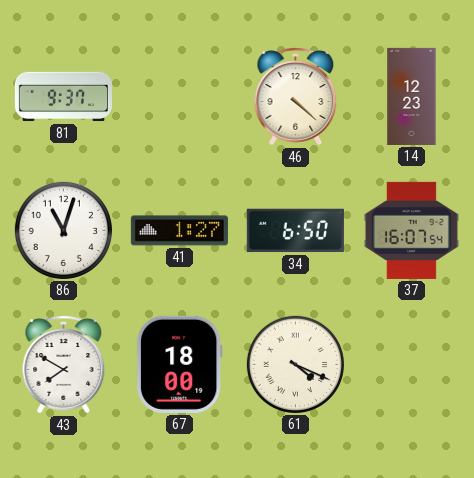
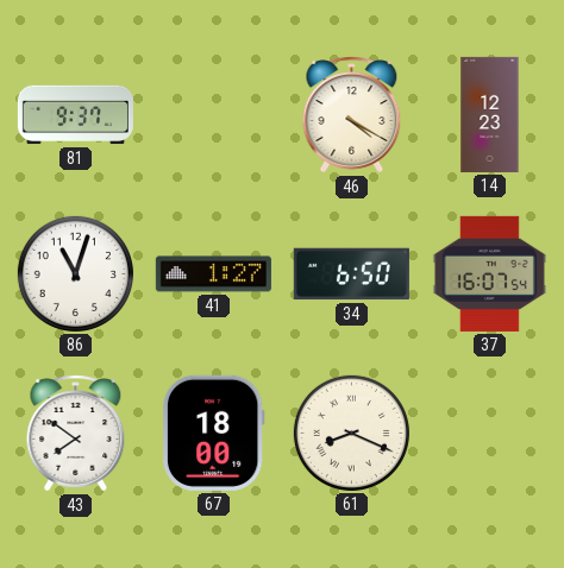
46: 4:22 -> 4:20 (352, 115)
43: 7:50 -> 7:51 (76, 434)
61: 4:19 -> 8:19 (351, 433)
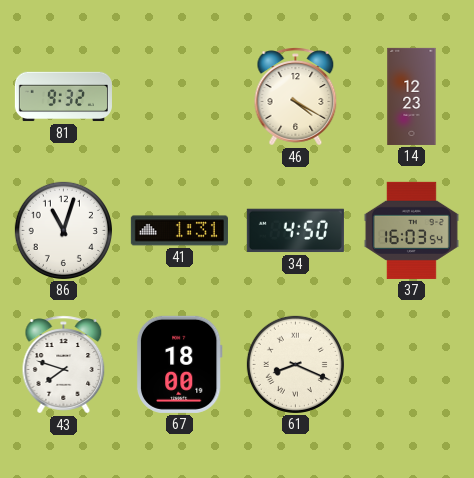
81: 9:37 -> 9:32 (63, 97)
41: 1:27 -> 1:31 (179, 231)
34: 6:50 -> 4:50 (295, 231)
37: 16:07 -> 16:03 (411, 230)
43: 7:51 -> 7:48 (64, 365)
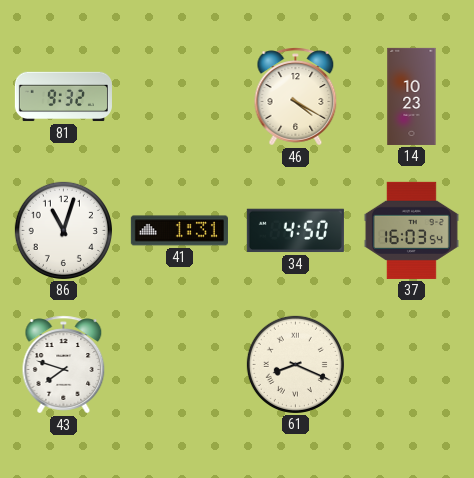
14: 12:23 -> 10:23 (412, 96)
67: 18:00 -> none (179, 364)
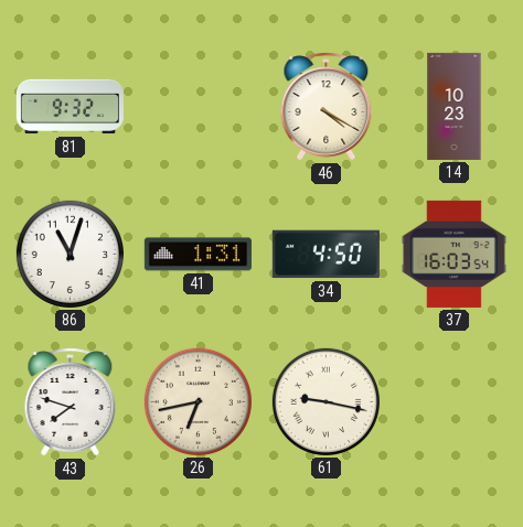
26: none -> 6:43 (198, 401)
61: 8:19 -> 9:17 (325, 401)
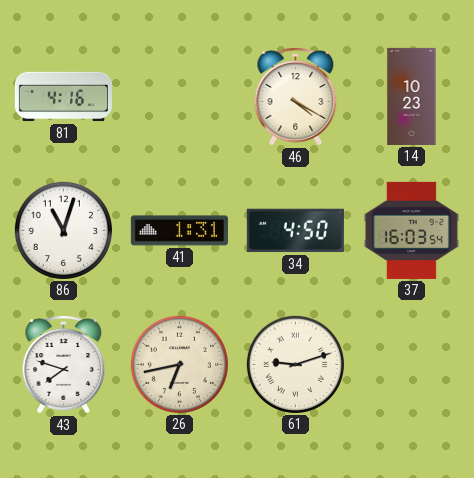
81: 9:32 -> 4:16 (63, 97)
61: 9:17 -> 9:12 (295, 364)
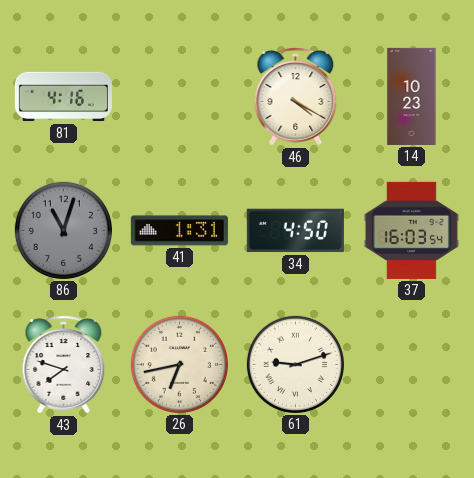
86 dial: white -> grey (63, 230)
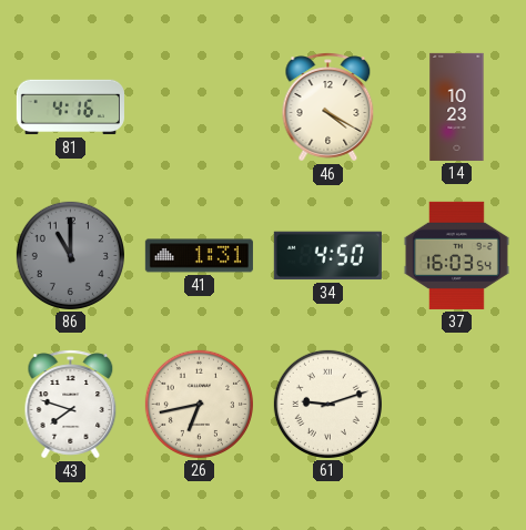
86: 11:03 -> 11:00 (70, 255)
